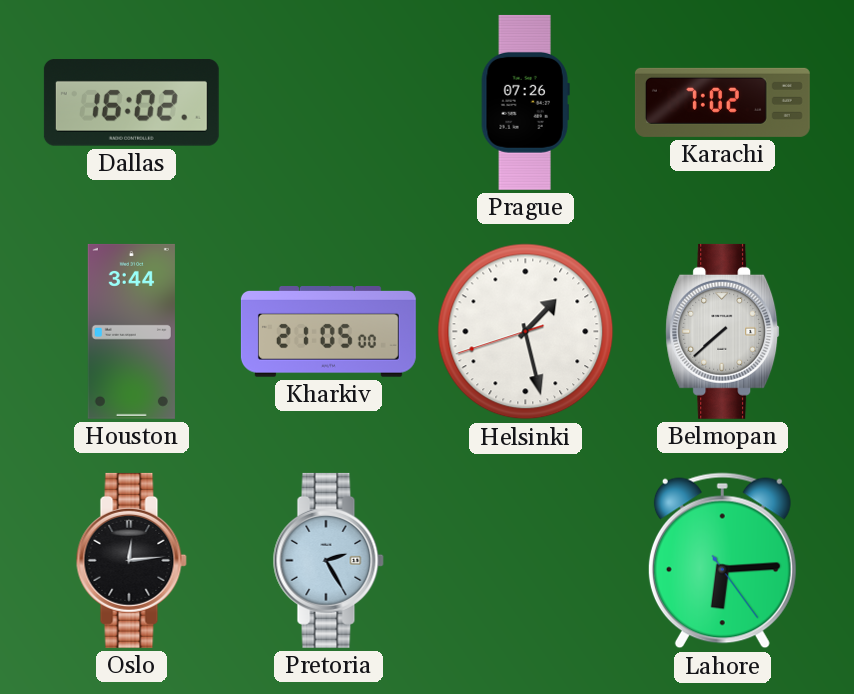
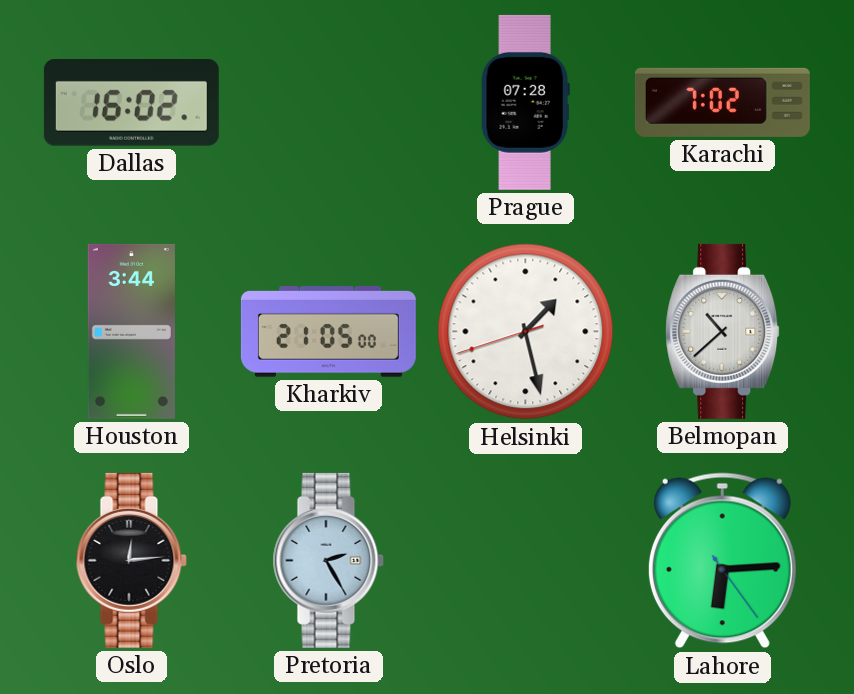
Prague: 07:26 -> 07:28 (525, 102)
Belmopan: 7:38 -> 10:38 (723, 331)
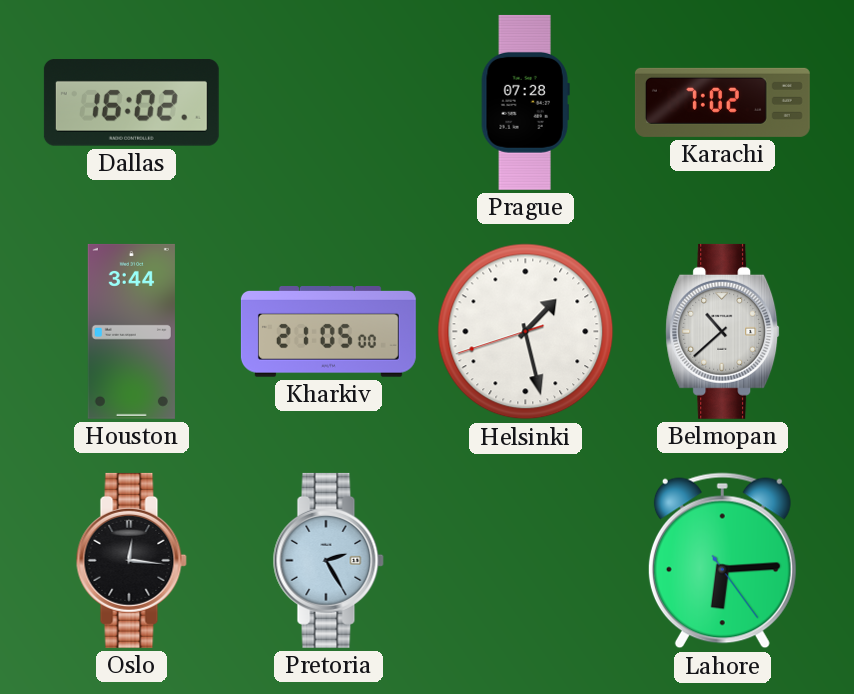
Oslo: 12:14 -> 12:16 (131, 560)
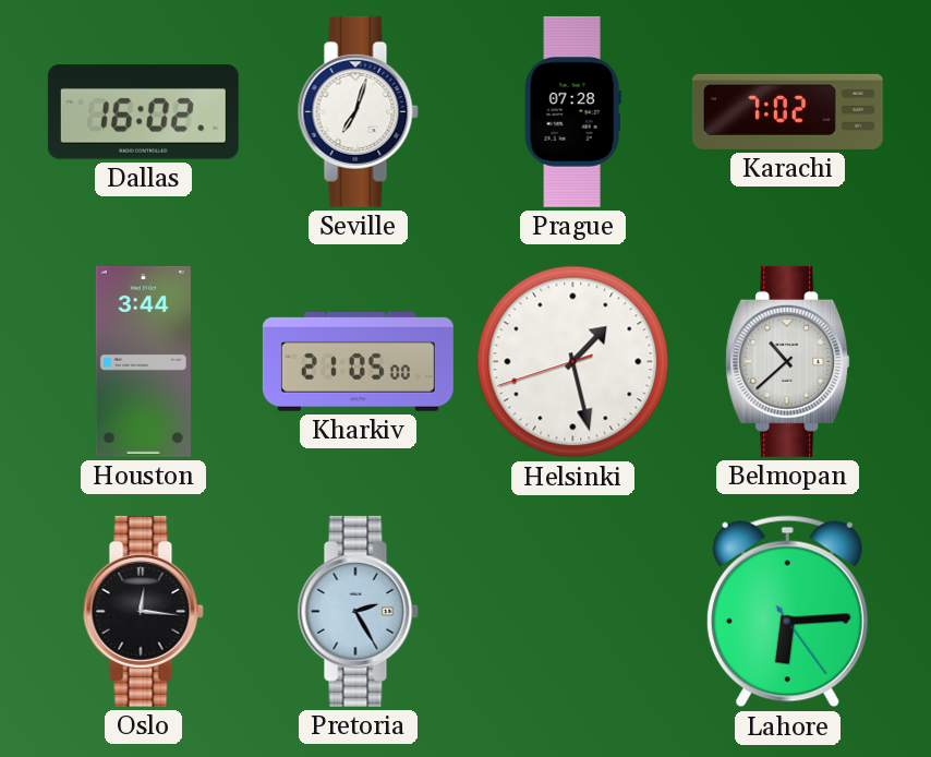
Seville: none -> 7:03 (358, 111)
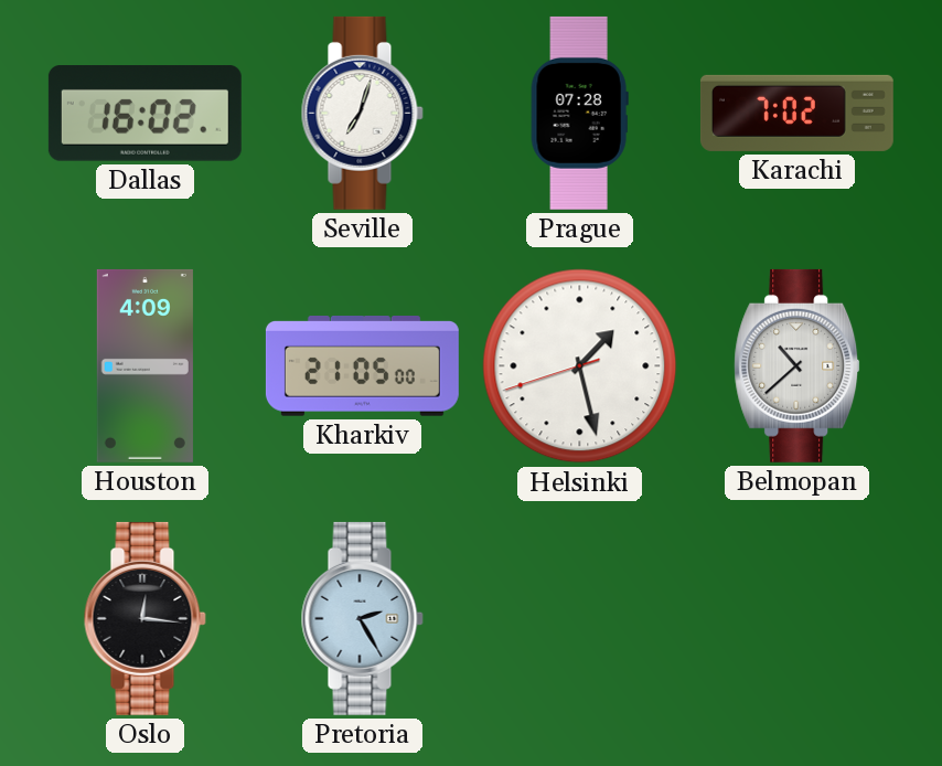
Houston: 3:44 -> 4:09 (144, 365)
Lahore: 6:14 -> none (787, 612)
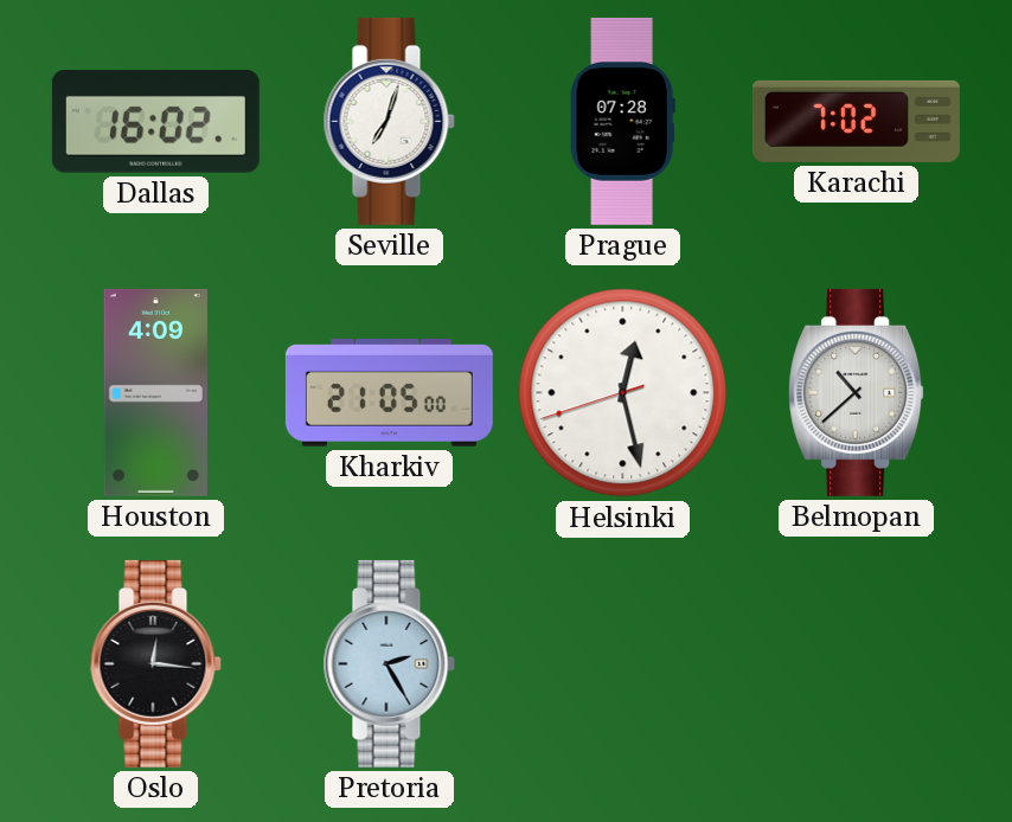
Helsinki: 1:27 -> 12:27 (623, 393)
